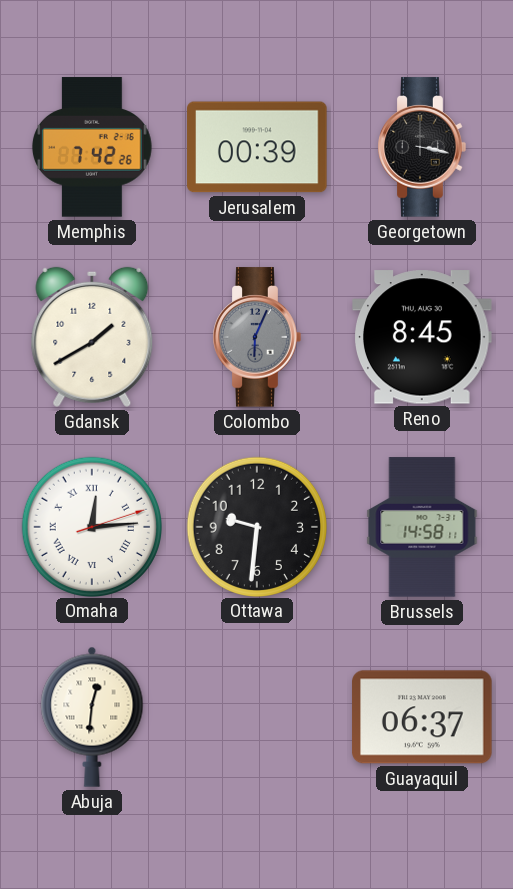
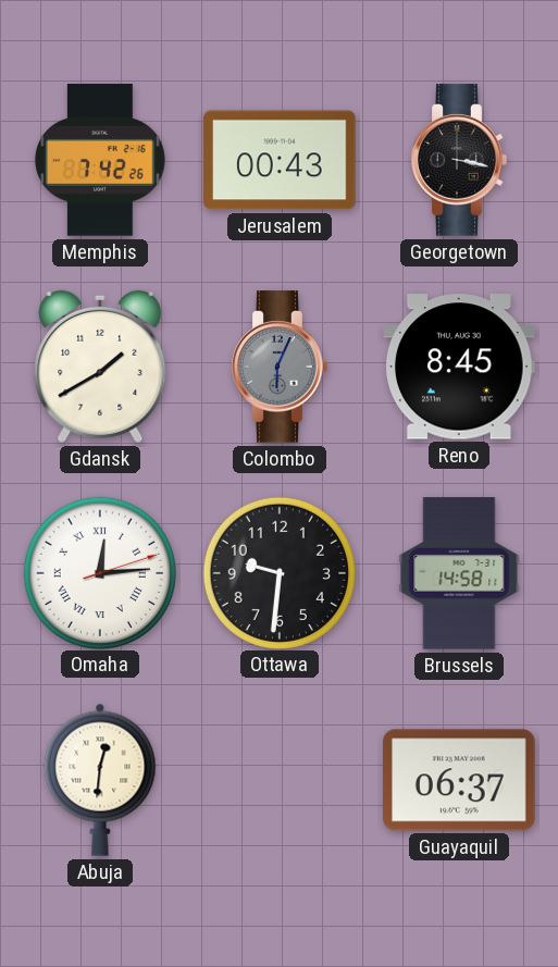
Jerusalem: 00:39 -> 00:43 (280, 160)
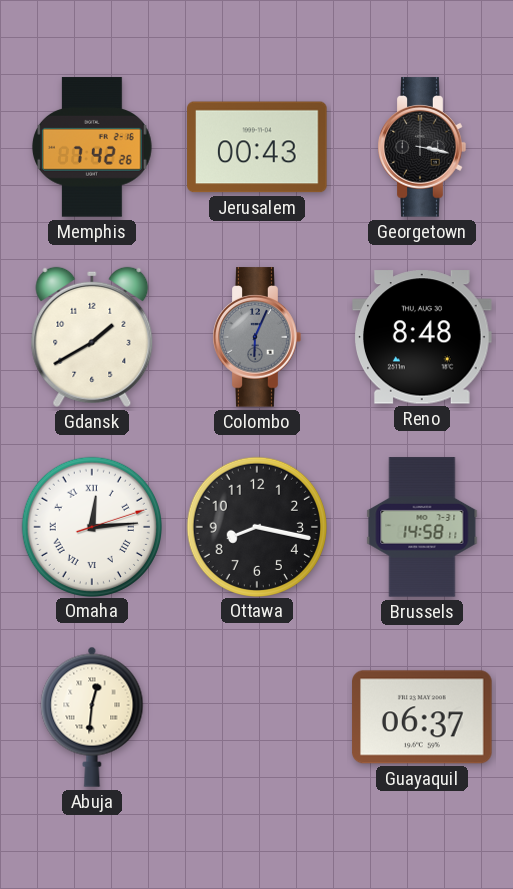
Reno: 8:45 -> 8:48 (423, 337)
Ottawa: 9:31 -> 8:17 (256, 526)
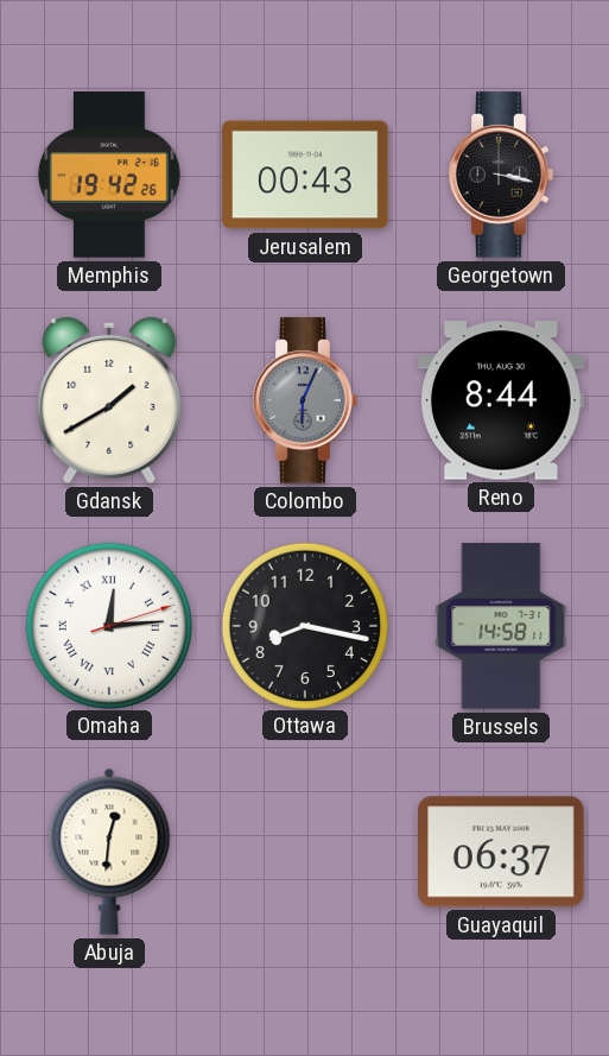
Memphis: 7:42 -> 19:42 (109, 175)
Reno: 8:48 -> 8:44 (502, 400)
